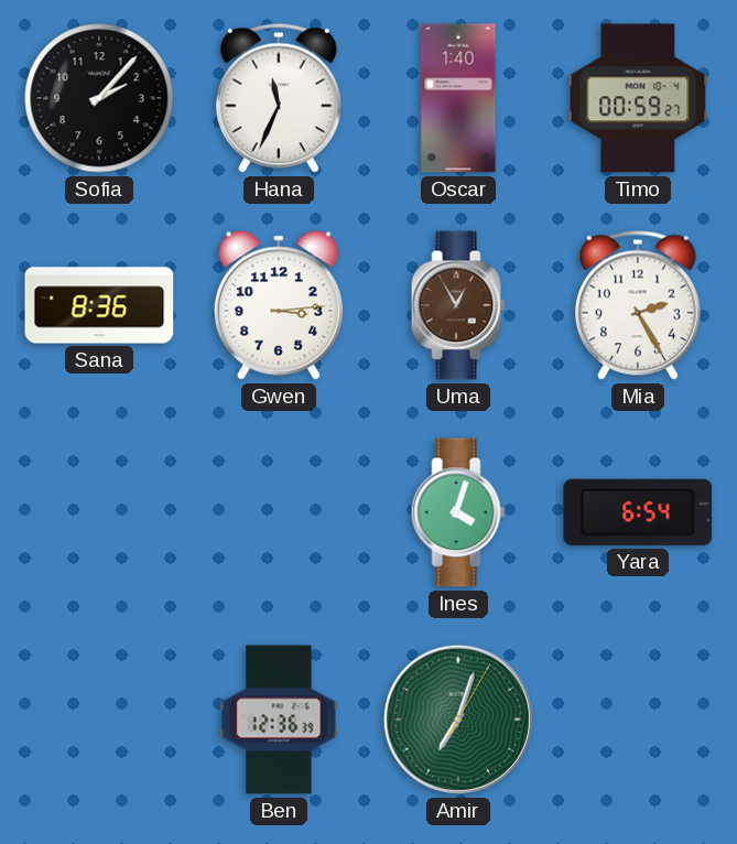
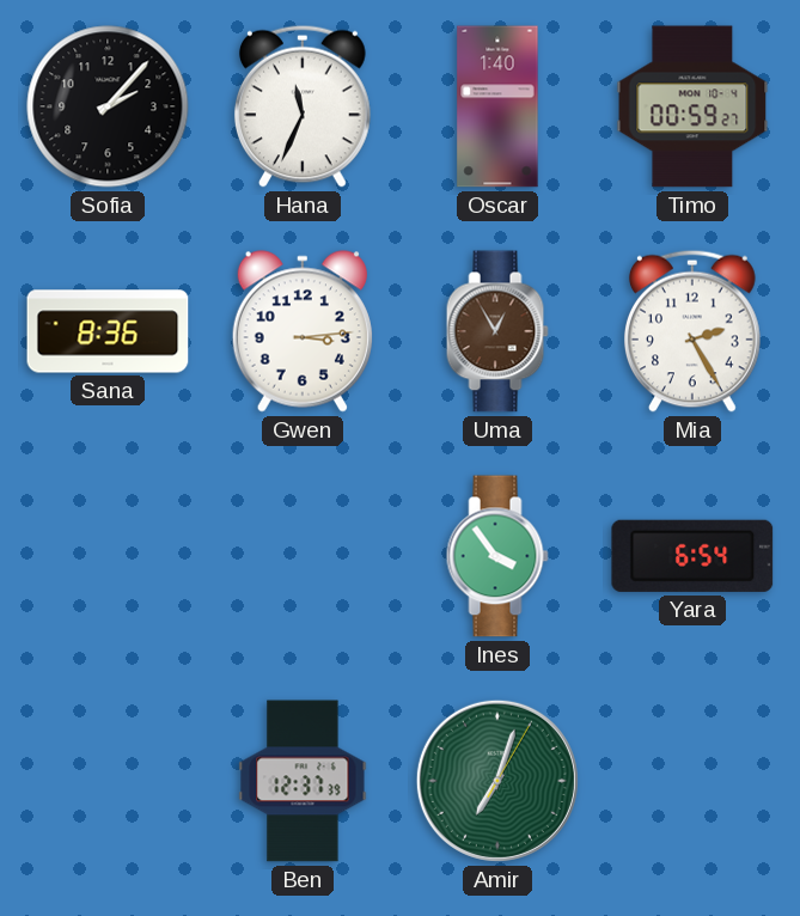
Ines: 4:03 -> 3:54 (497, 556)
Ben: 12:36 -> 12:37 (303, 781)
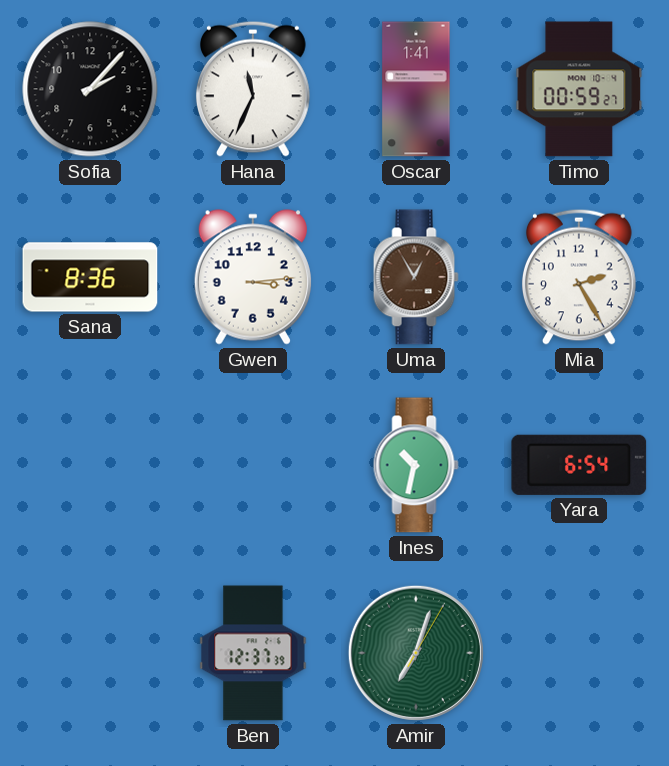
Oscar: 1:40 -> 1:41 (416, 89)
Ines: 3:54 -> 10:32 (416, 465)
